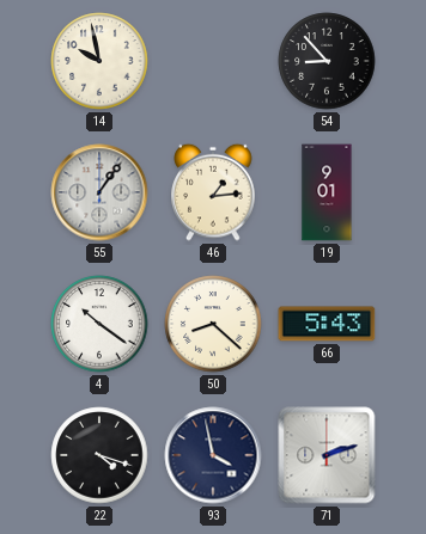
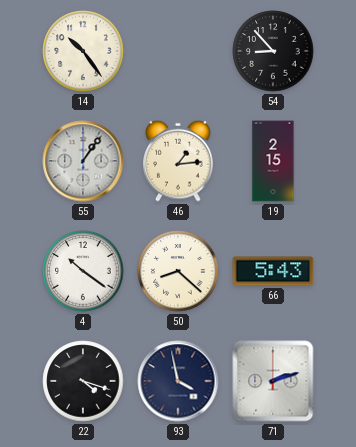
14: 9:58 -> 10:24 (83, 51)
19: 9:01 -> 2:15 (273, 161)
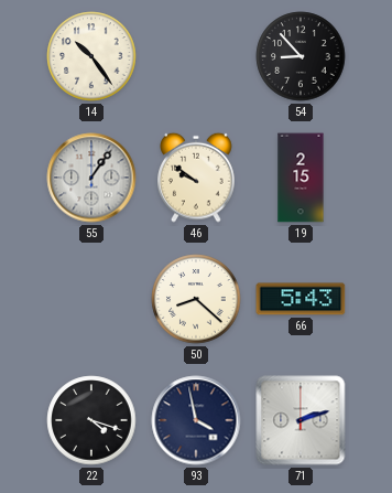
46: 1:14 -> 9:51 (196, 178)
4: 10:21 -> none (83, 271)
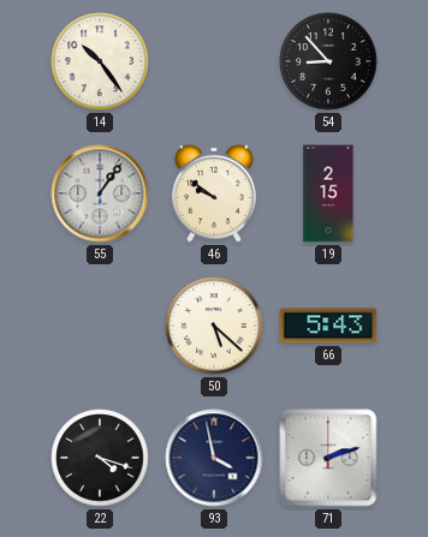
50: 8:22 -> 5:22 (214, 326)
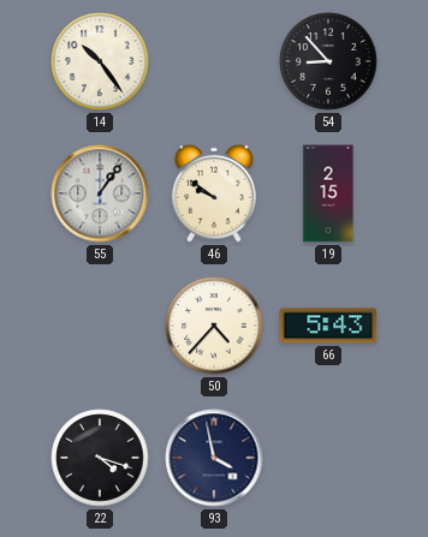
50: 5:22 -> 4:37 (214, 326)
71: 2:12 -> none (328, 458)
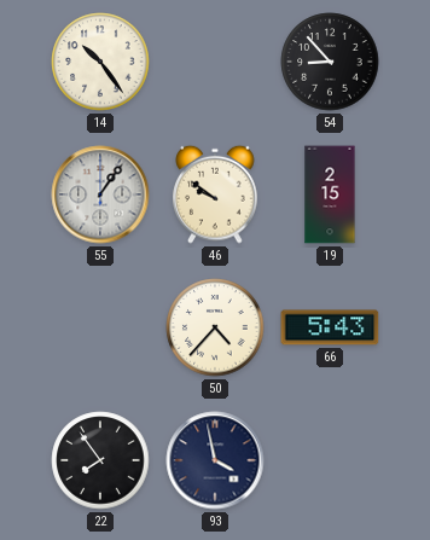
22: 4:18 -> 7:54 (100, 460)
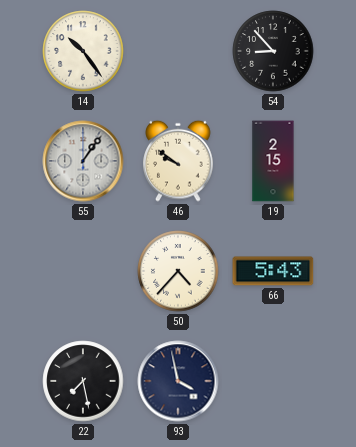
22: 7:54 -> 7:28 (83, 381)
